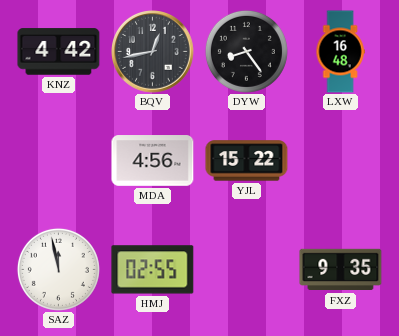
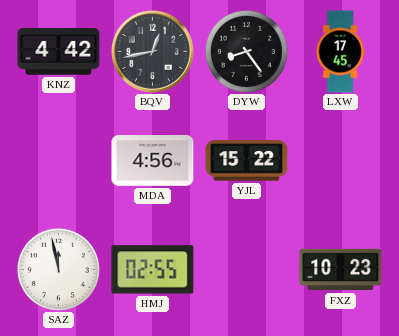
LXW: 16:48 -> 17:45 (340, 52)
FXZ: 9:35 -> 10:23 (341, 270)
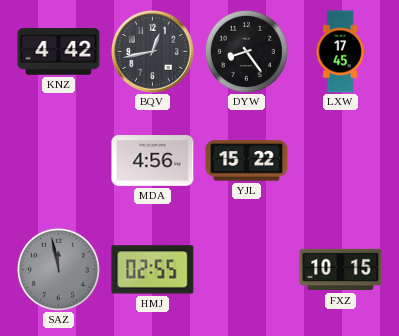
SAZ dial: white -> grey (58, 269)
FXZ: 10:23 -> 10:15 (341, 270)
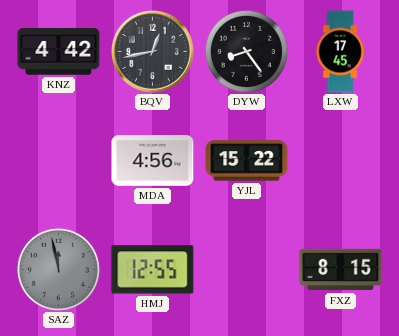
HMJ: 02:55 -> 12:55 (153, 270)
FXZ: 10:15 -> 8:15 (341, 270)
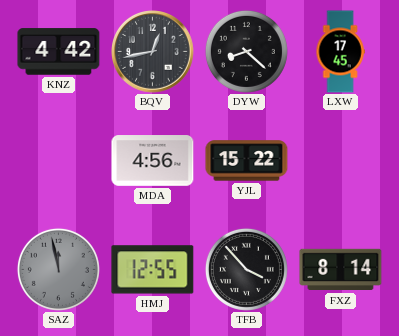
DYW: 8:24 -> 8:22 (246, 51)
TFB: none -> 3:53 (246, 269)
FXZ: 8:15 -> 8:14 (341, 270)
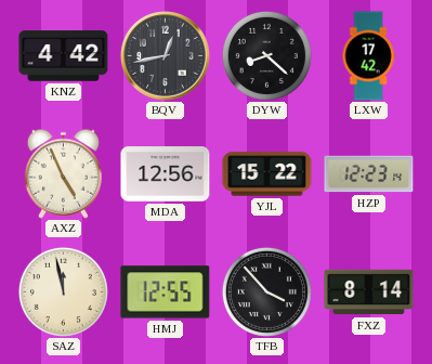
LXW: 17:45 -> 17:42 (368, 56)
AXZ: none -> 4:56 (63, 173)
MDA: 4:56 -> 12:56 (166, 174)
HZP: none -> 12:23 (369, 174)
SAZ dial: grey -> cream (63, 291)
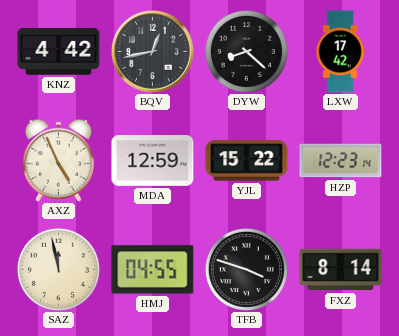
MDA: 12:56 -> 12:59 (153, 161)
HMJ: 12:55 -> 04:55 (153, 270)
TFB: 3:53 -> 3:48 (246, 269)
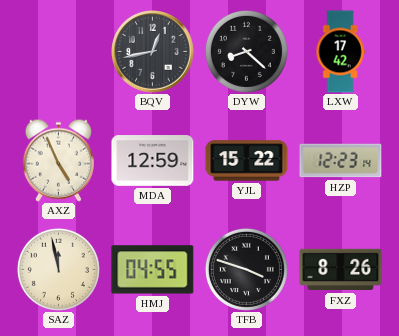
KNZ: 4:42 -> none (59, 52)
FXZ: 8:14 -> 8:26 (341, 270)
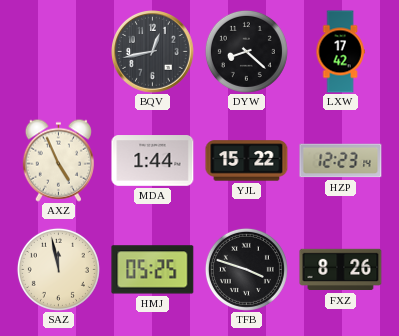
MDA: 12:59 -> 1:44 (153, 161)
HMJ: 04:55 -> 05:25 (153, 270)
